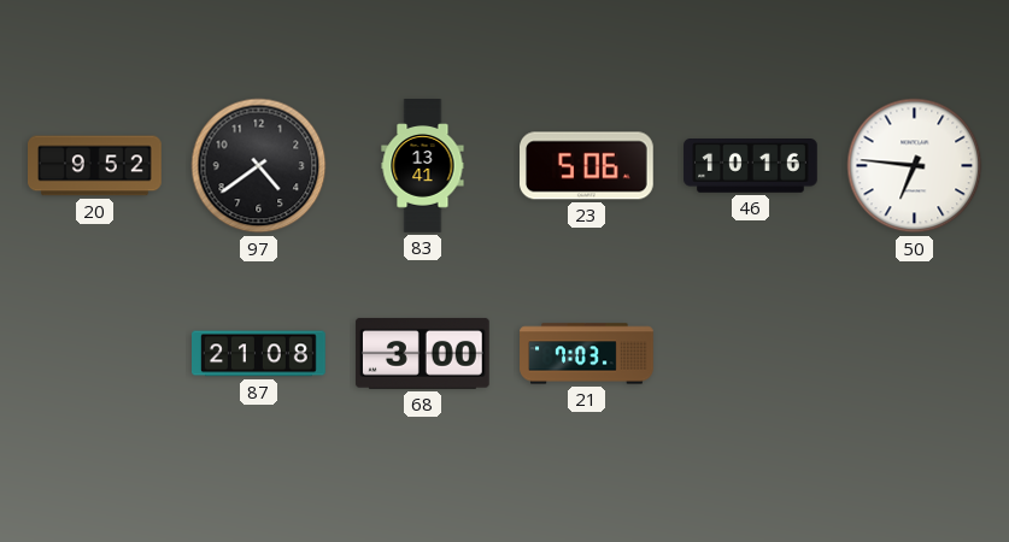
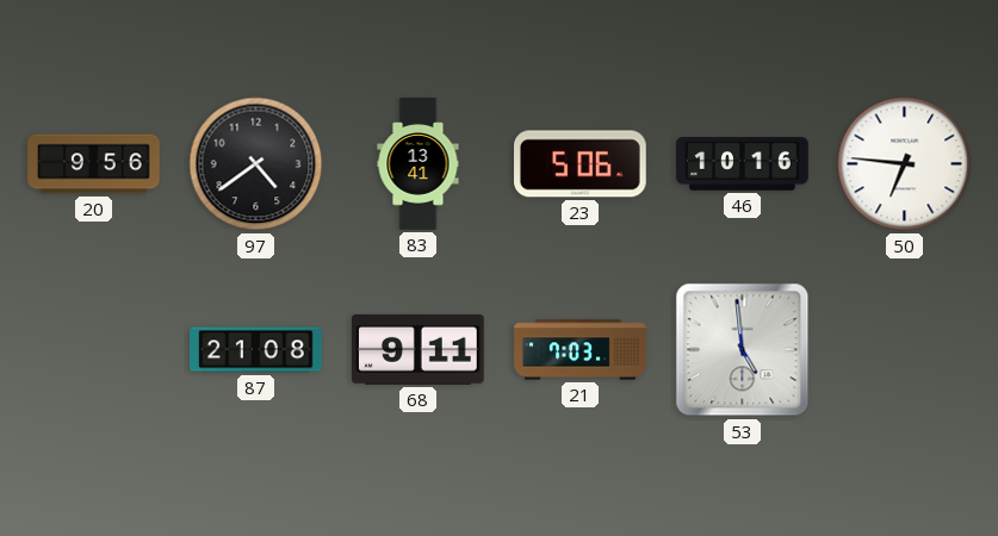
20: 9:52 -> 9:56 (94, 164)
68: 3:00 -> 9:11 (417, 349)
53: none -> 4:59 (743, 350)
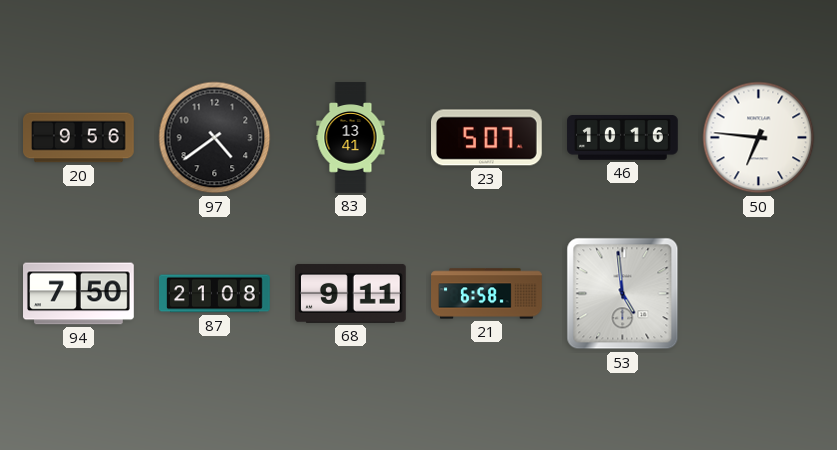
23: 5:06 -> 5:07 (487, 138)
94: none -> 7:50 (79, 294)
21: 7:03 -> 6:58 (487, 294)
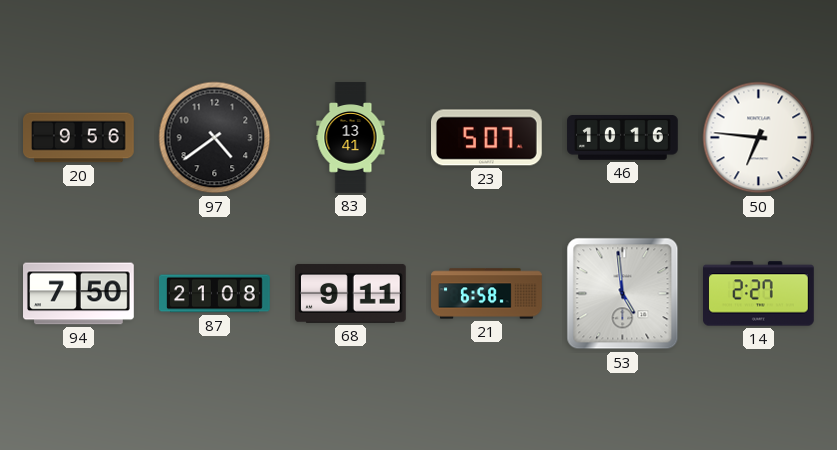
14: none -> 2:27 (759, 294)
